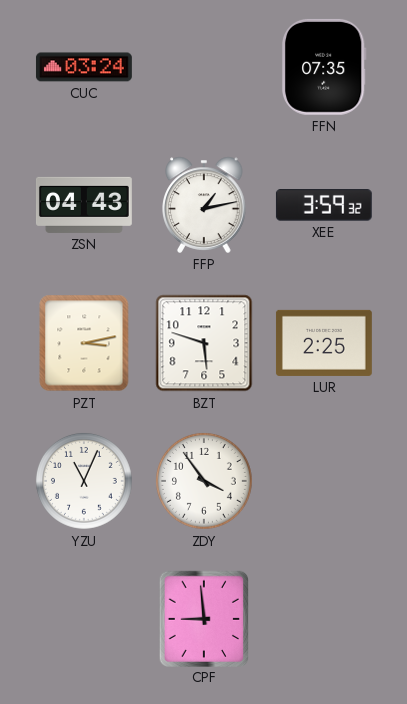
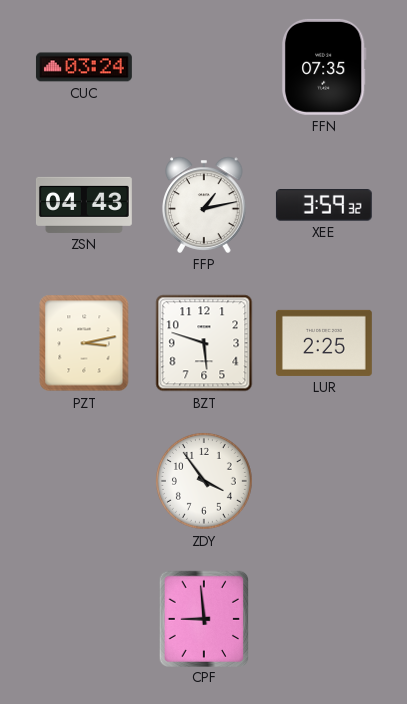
YZU: 11:04 -> none (84, 481)
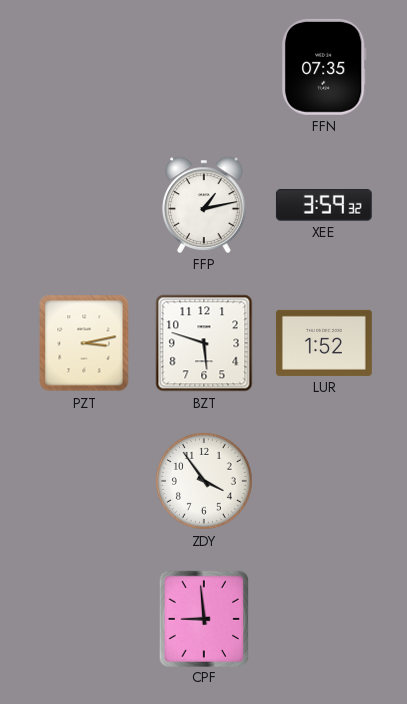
CUC: 03:24 -> none (84, 67)
ZSN: 04:43 -> none (84, 205)
LUR: 2:25 -> 1:52 (324, 343)
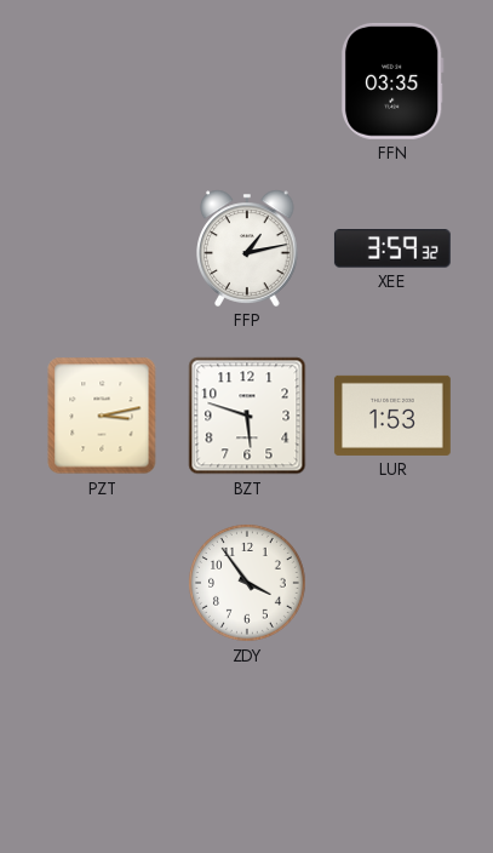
FFN: 07:35 -> 03:35 (392, 81)
LUR: 1:52 -> 1:53 (392, 416)
CPF: 8:59 -> none (203, 618)
